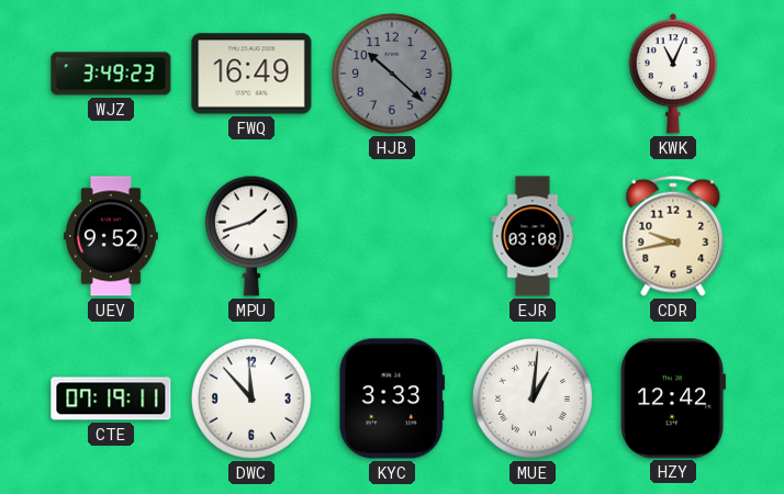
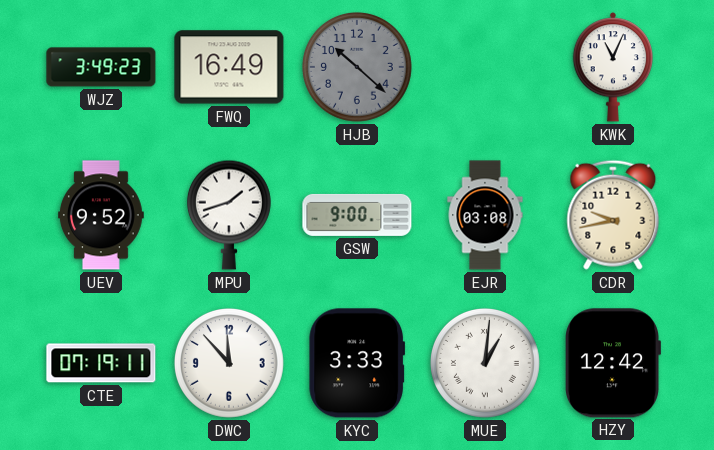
GSW: none -> 9:00 (357, 215)
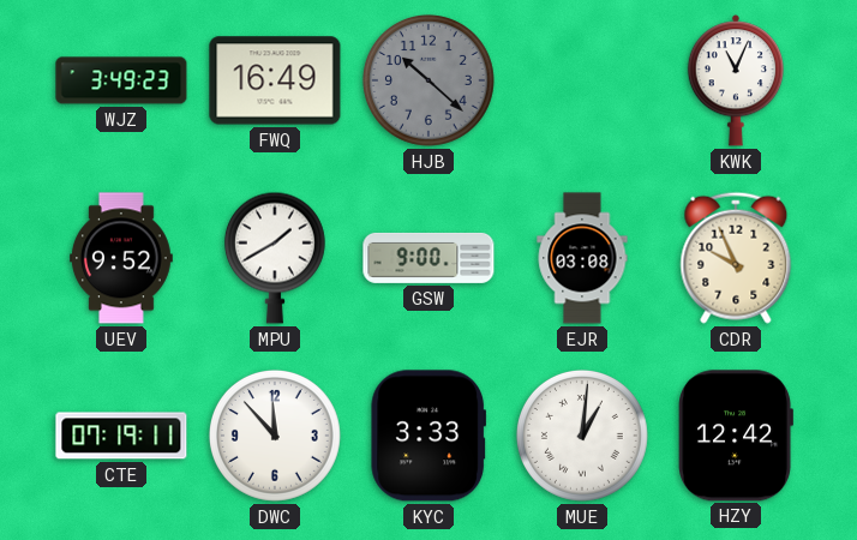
MPU: 1:42 -> 1:40 (275, 258)
CDR: 9:43 -> 9:56 (736, 258)
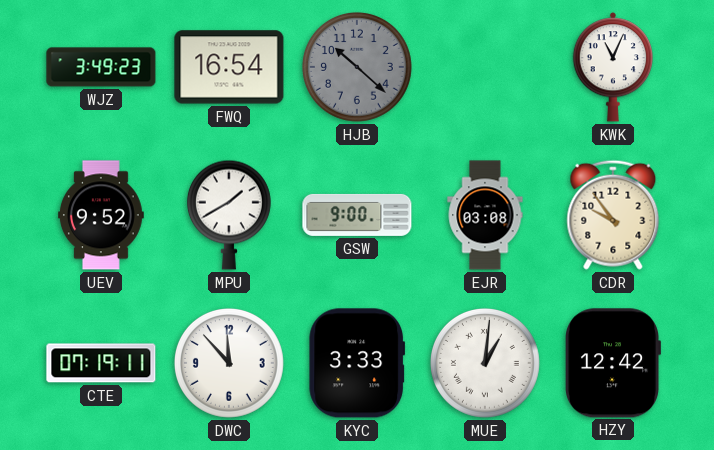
FWQ: 16:49 -> 16:54 (229, 67)
CDR: 9:56 -> 9:54 (613, 215)
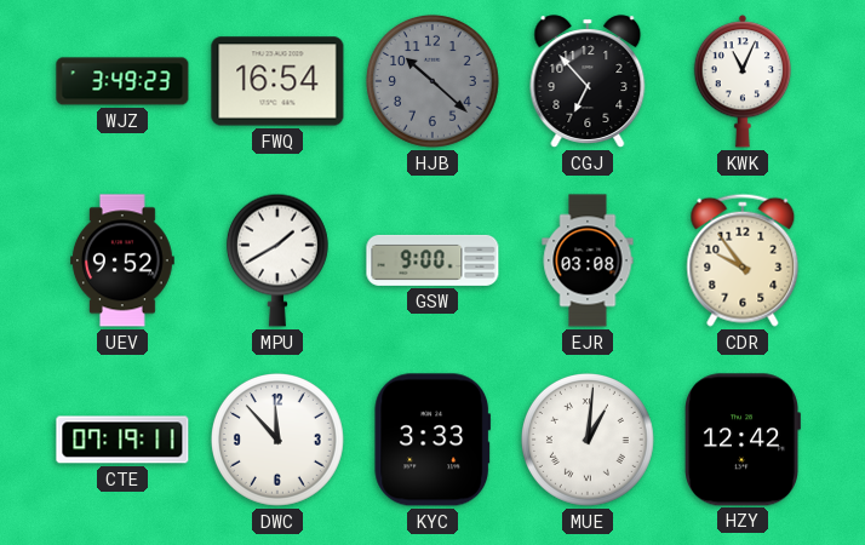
CGJ: none -> 6:53 (588, 81)
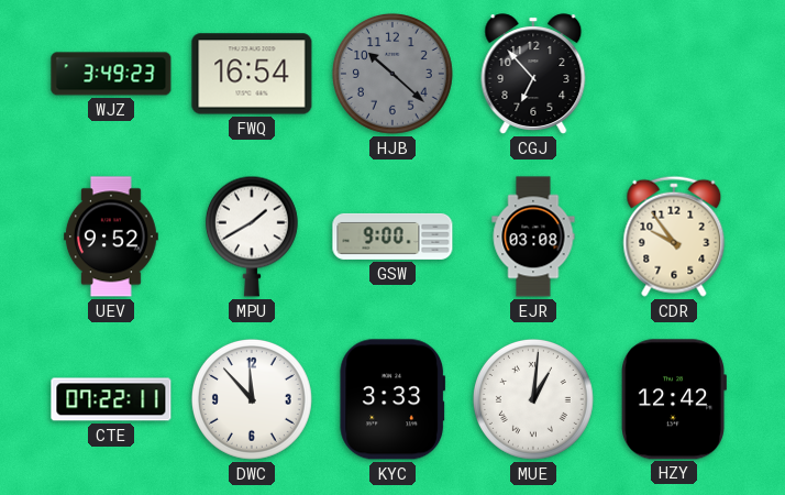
KWK: 11:04 -> none (741, 81)
CTE: 07:19 -> 07:22 (111, 399)
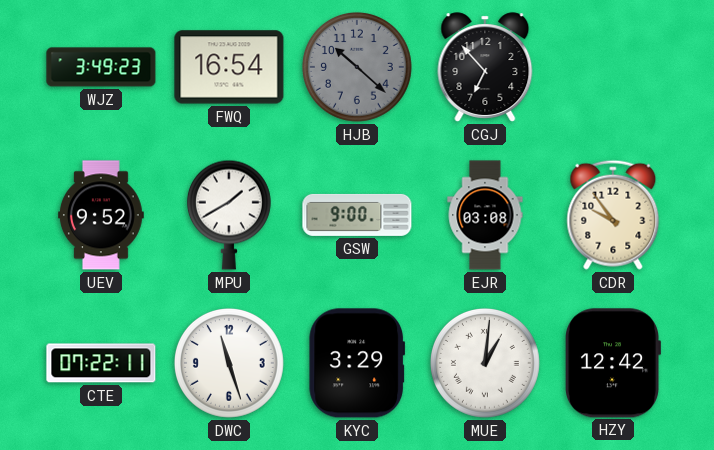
DWC: 11:53 -> 11:27 (229, 363)
KYC: 3:33 -> 3:29 (357, 363)
